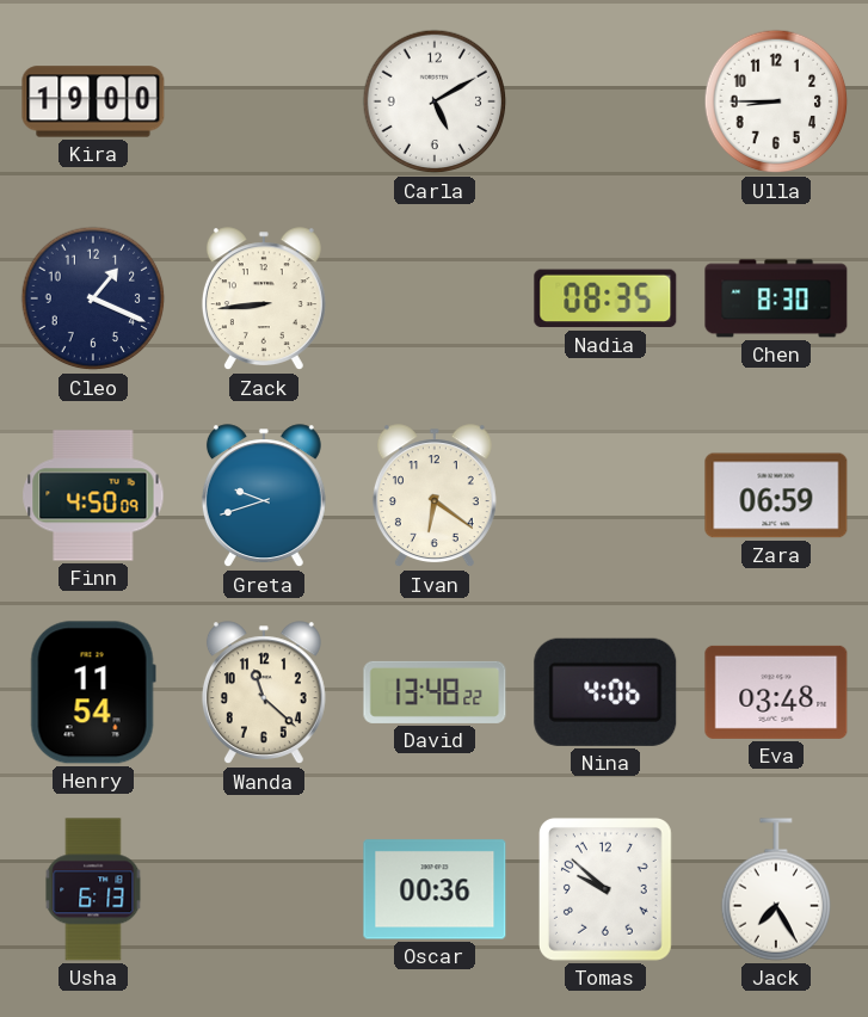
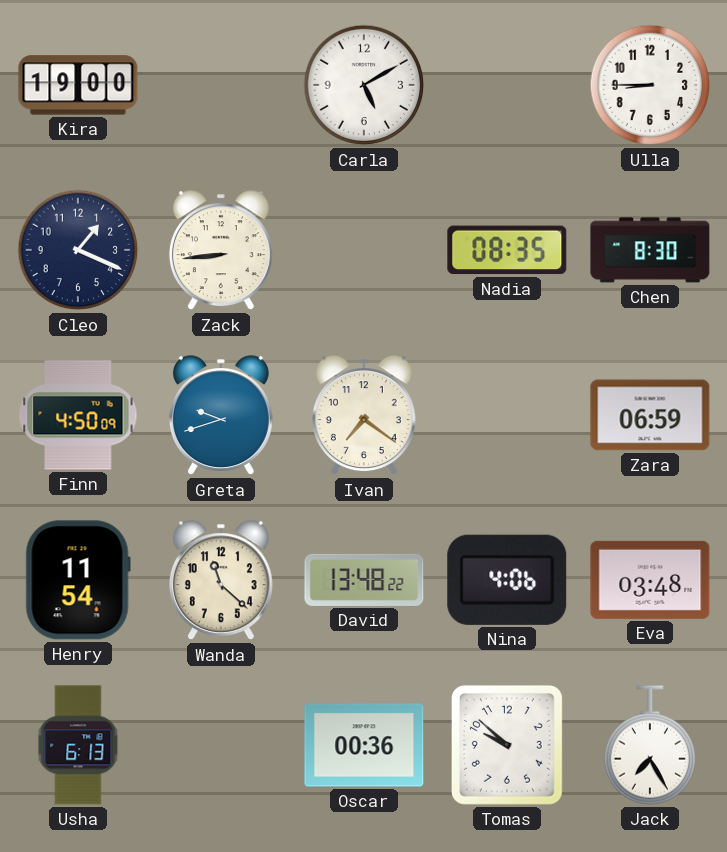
Ivan: 6:21 -> 7:21 (364, 416)
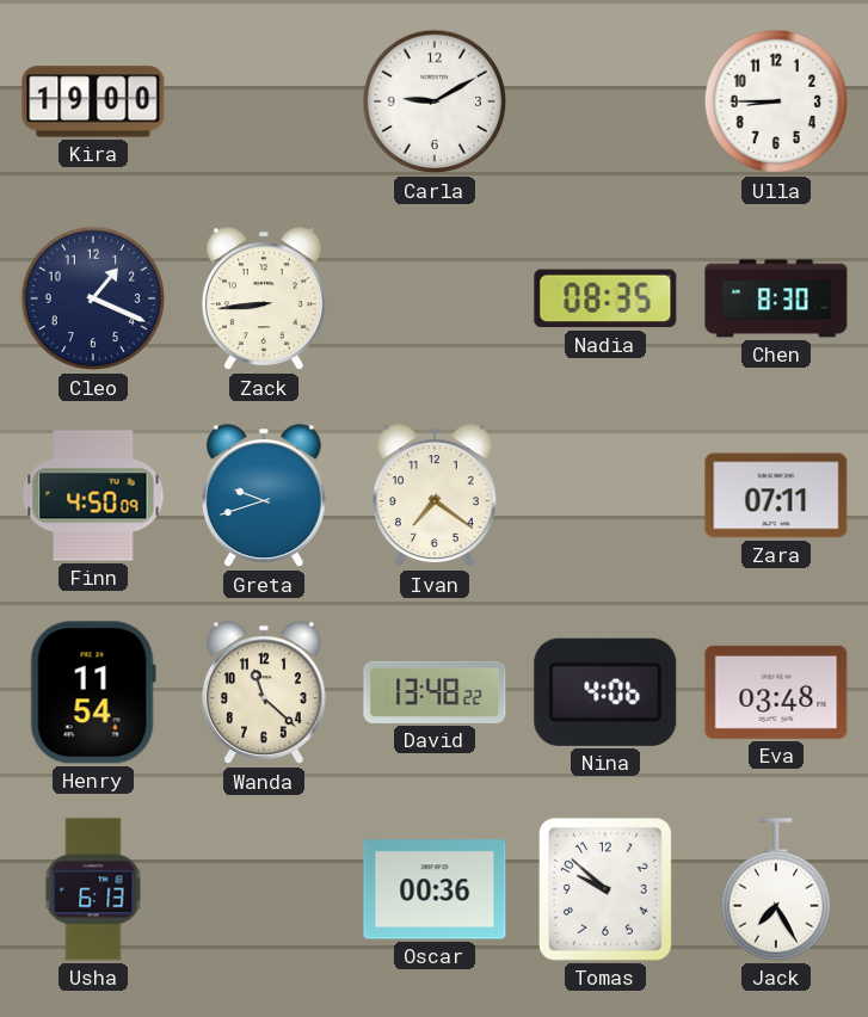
Carla: 5:10 -> 9:10 (435, 101)
Zara: 06:59 -> 07:11 (776, 495)
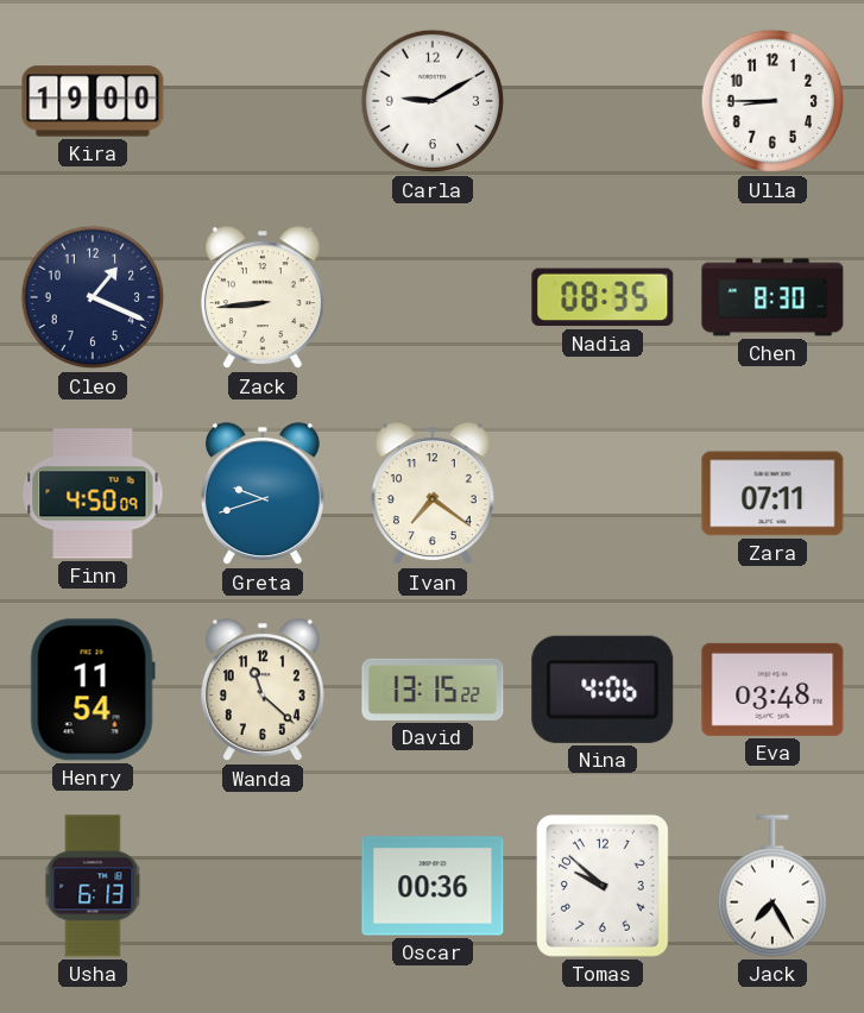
David: 13:48 -> 13:15 (433, 690)
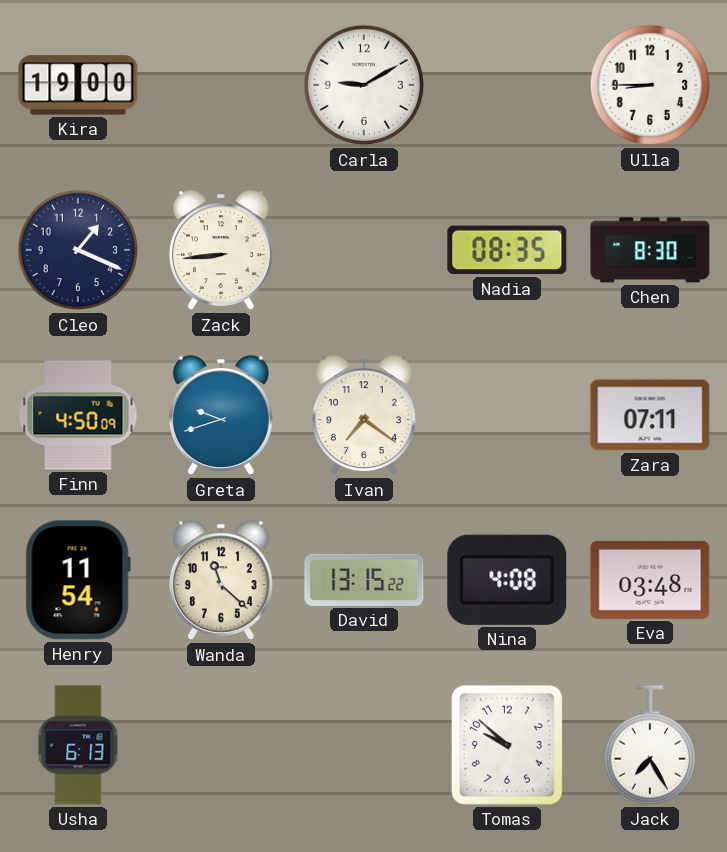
Nina: 4:06 -> 4:08 (507, 580)
Oscar: 00:36 -> none (433, 886)
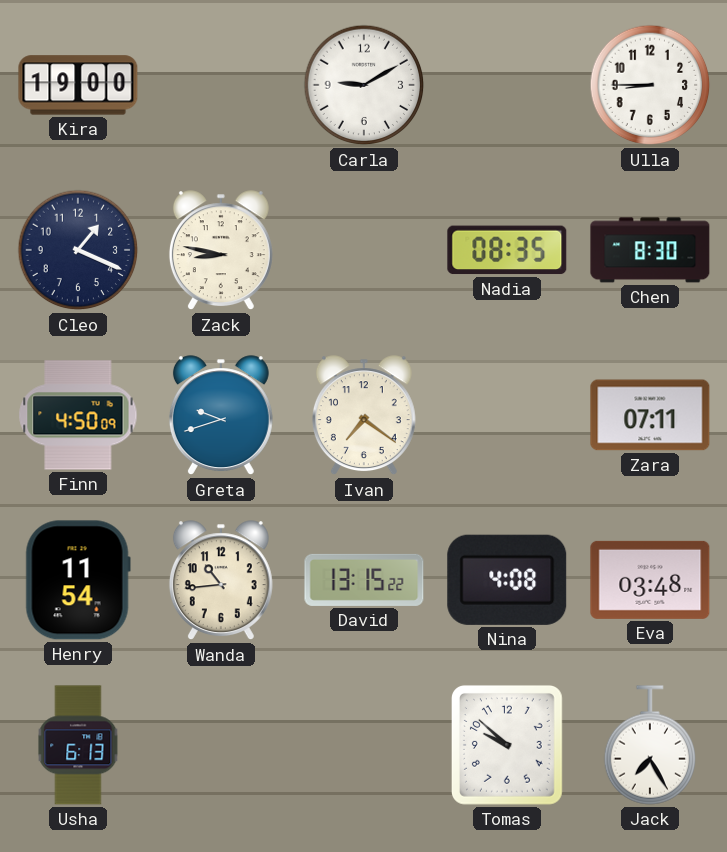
Zack: 8:44 -> 8:47 (221, 251)
Wanda: 11:22 -> 10:44 (221, 581)
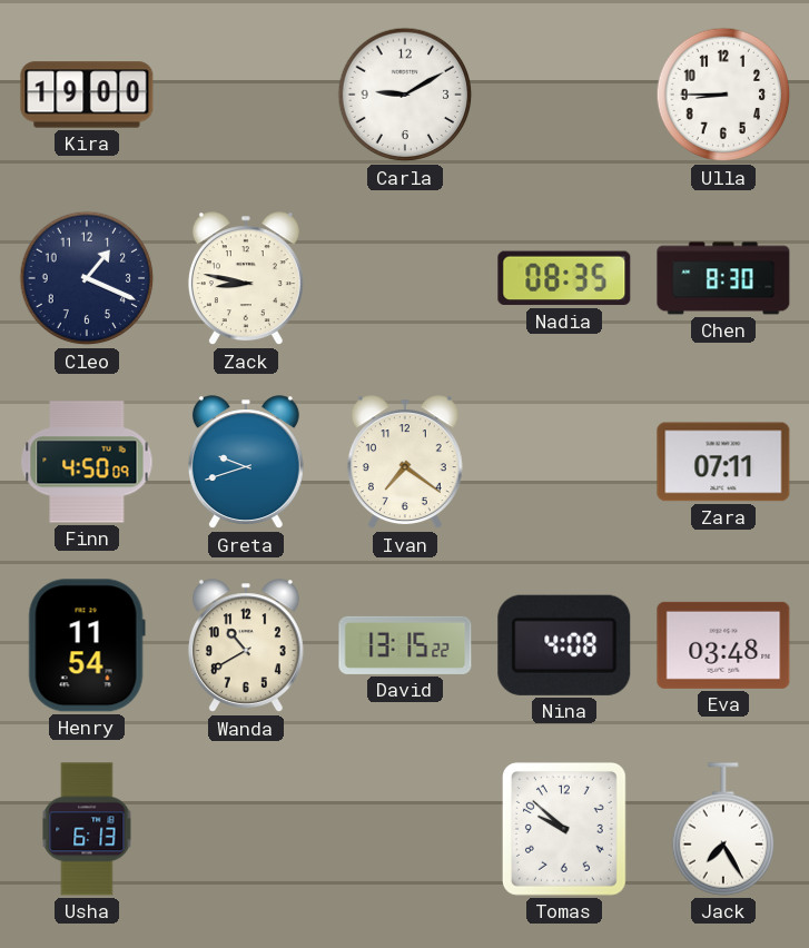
Wanda: 10:44 -> 10:40 (246, 646)
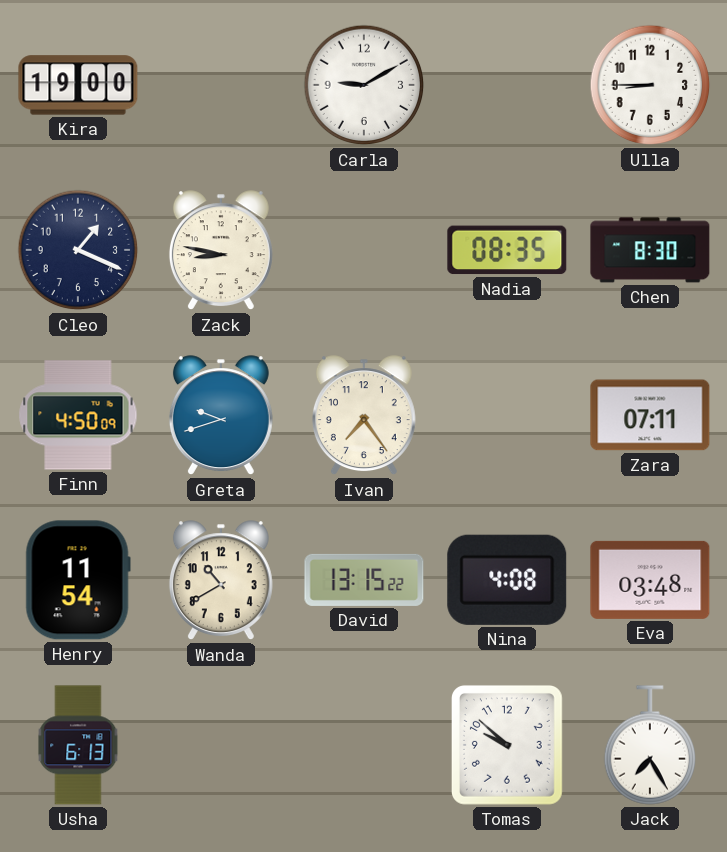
Ivan: 7:21 -> 7:24 (364, 416)
